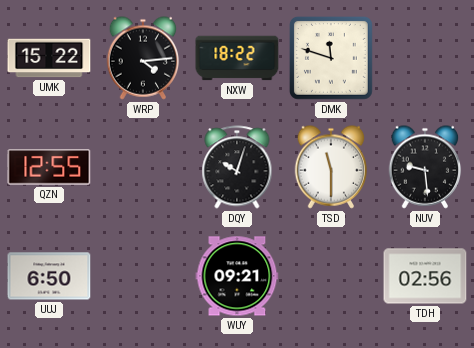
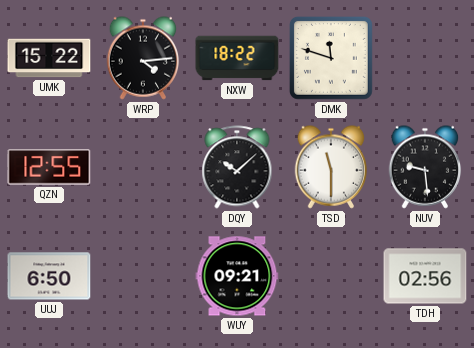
DQY: 10:03 -> 10:08 (237, 167)
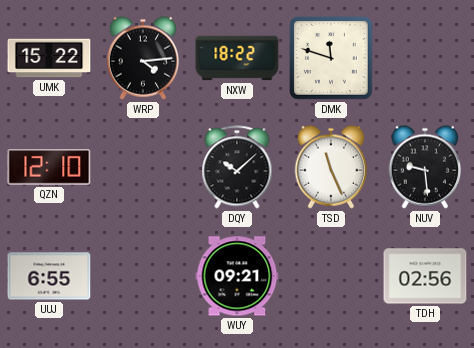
QZN: 12:55 -> 12:10 (49, 167)
TSD: 11:30 -> 11:26 (331, 167)
UUJ: 6:50 -> 6:55 (49, 276)
